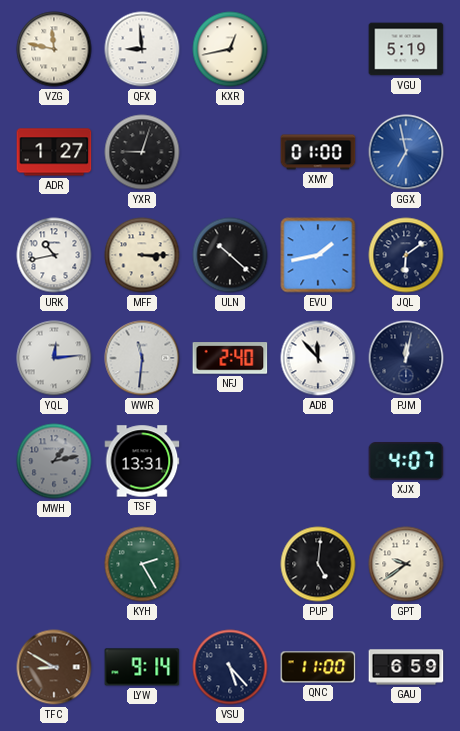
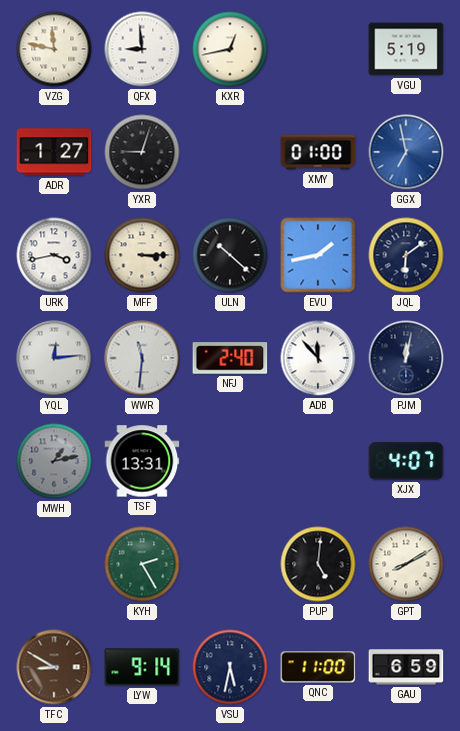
URK: 10:43 -> 3:43 (54, 255)
GPT: 9:39 -> 8:10 (406, 564)
VSU: 5:23 -> 5:32 (230, 667)
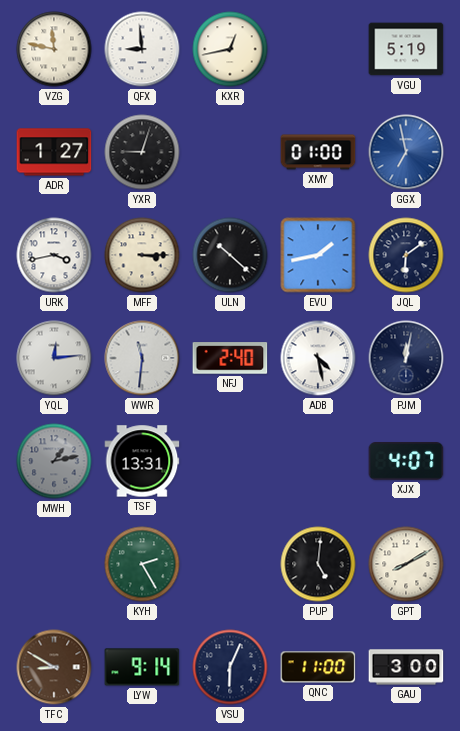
ADB: 11:53 -> 4:28 (318, 358)
VSU: 5:32 -> 6:04 (230, 667)
GAU: 6:59 -> 3:00 (406, 667)
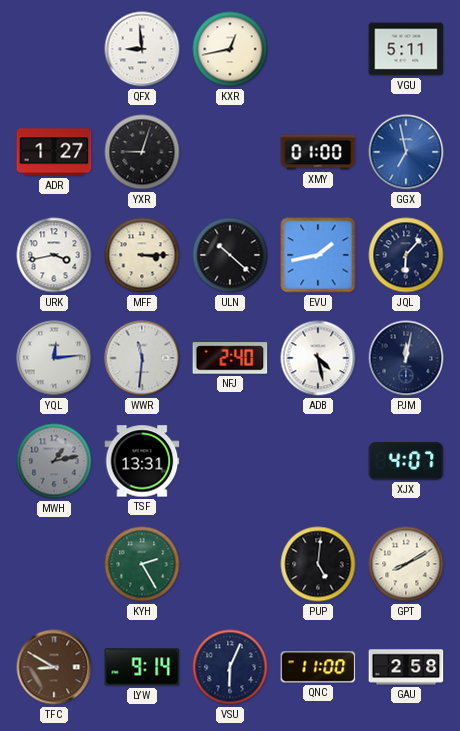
VZG: 11:47 -> none (54, 49)
VGU: 5:19 -> 5:11 (406, 49)
JQL: 6:09 -> 6:07 (406, 255)
GAU: 3:00 -> 2:58 (406, 667)
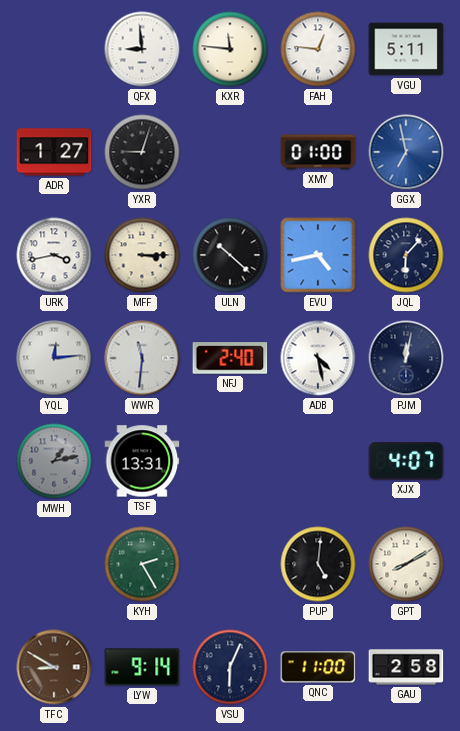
KXR: 12:43 -> 11:46 (230, 49)
FAH: none -> 12:46 (318, 49)
EVU: 1:43 -> 4:43 (318, 255)
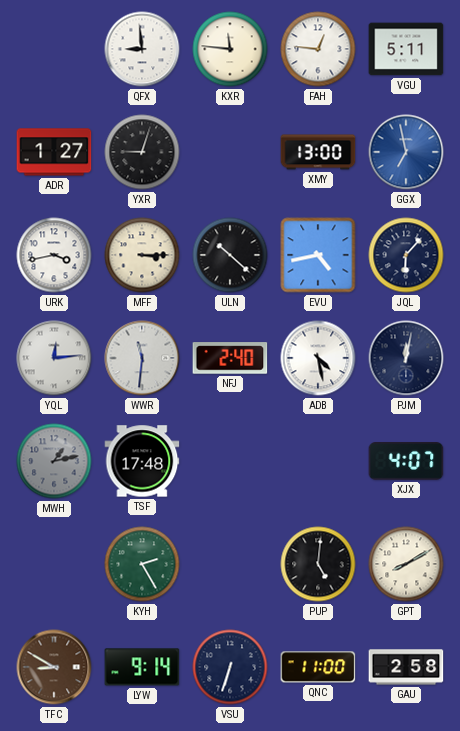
XMY: 01:00 -> 13:00 (318, 152)
TSF: 13:31 -> 17:48 (142, 461)
VSU: 6:04 -> 6:33 (230, 667)
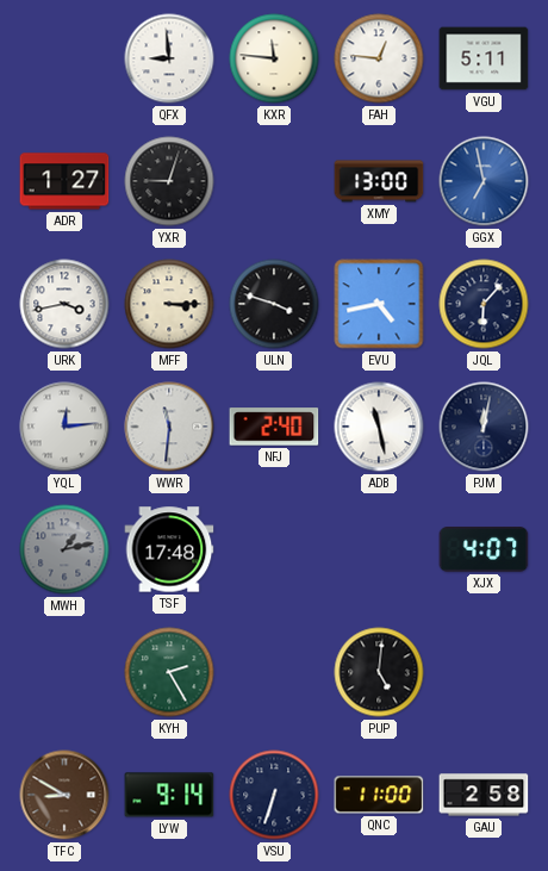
ULN: 10:22 -> 3:48 (274, 304)
ADB: 4:28 -> 11:28 (379, 427)
GPT: 8:10 -> none (406, 564)
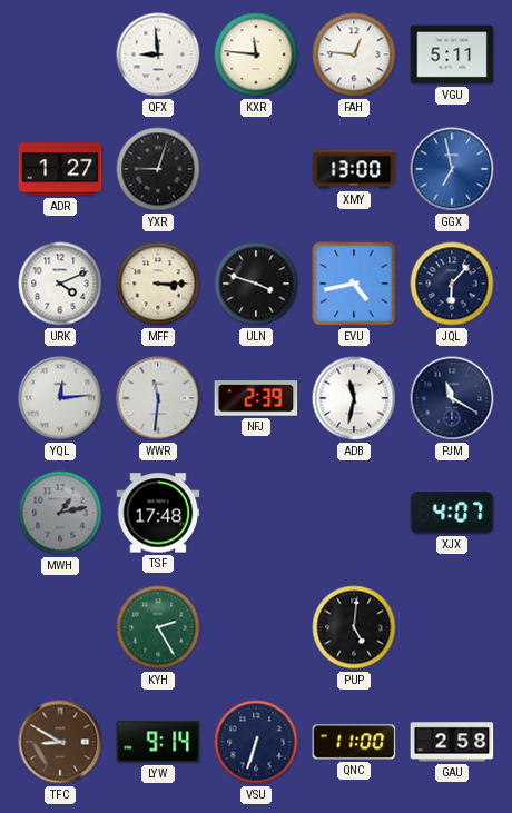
URK: 3:43 -> 4:11 (60, 284)
NFJ: 2:40 -> 2:39 (256, 398)
ADB: 11:28 -> 11:32 (354, 398)
PJM: 12:02 -> 11:20 (452, 398)
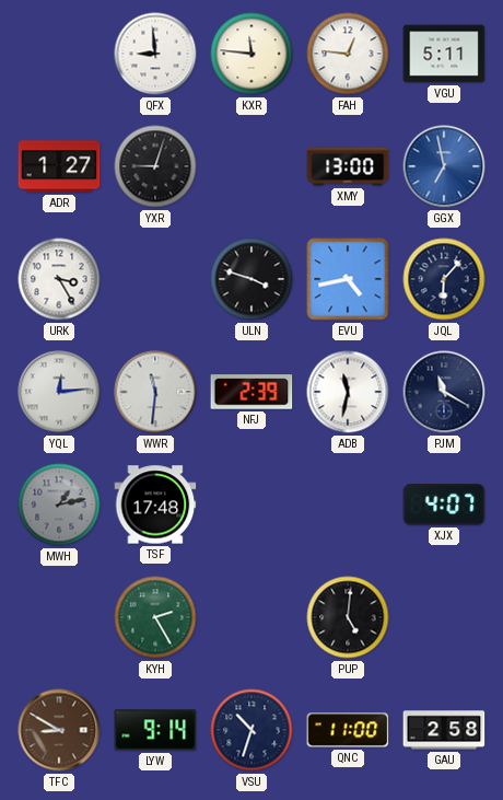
URK: 4:11 -> 3:25 (59, 279)
MFF: 3:15 -> none (158, 284)
VSU: 6:33 -> 10:33 (251, 730)
